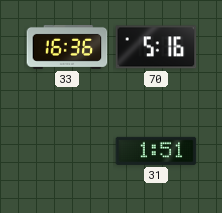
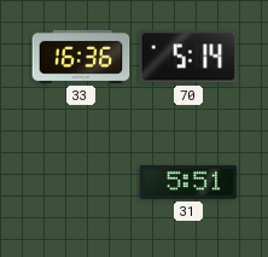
70: 5:16 -> 5:14 (188, 57)
31: 1:51 -> 5:51 (188, 182)
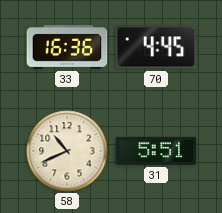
70: 5:14 -> 4:45 (156, 47)
58: none -> 10:41 (67, 151)
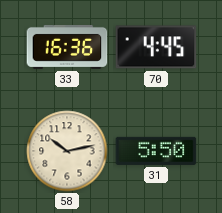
58: 10:41 -> 10:13 (67, 151)
31: 5:51 -> 5:50 (156, 151)
